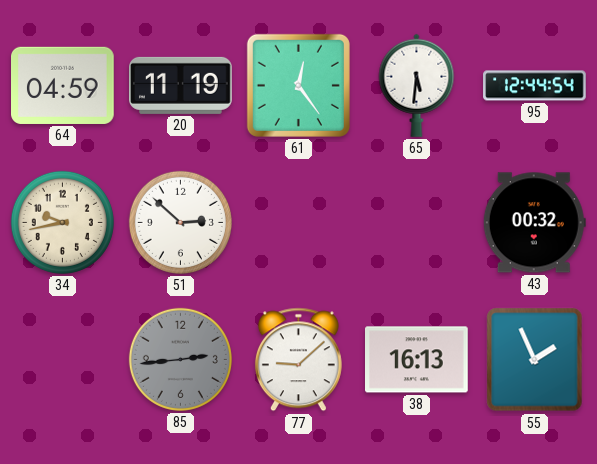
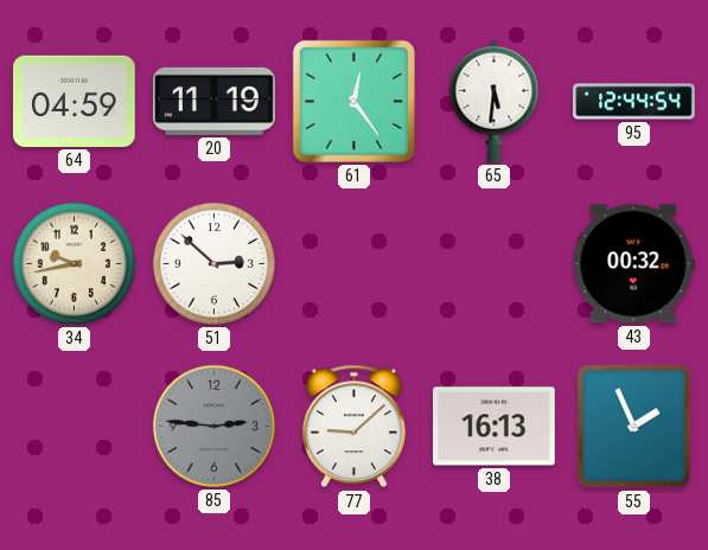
85: 2:44 -> 2:46 (213, 426)
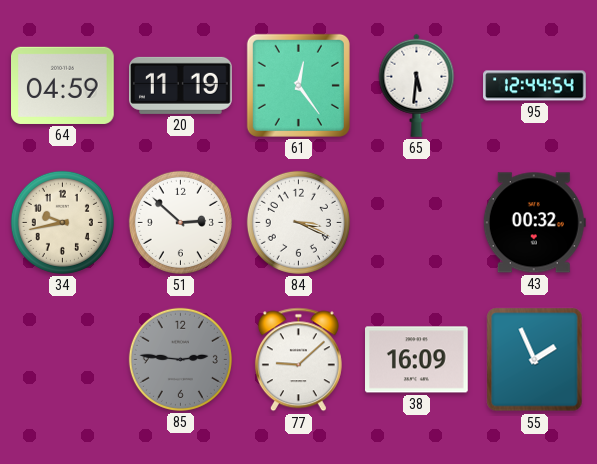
84: none -> 3:19 (298, 222)
38: 16:13 -> 16:09 (417, 360)
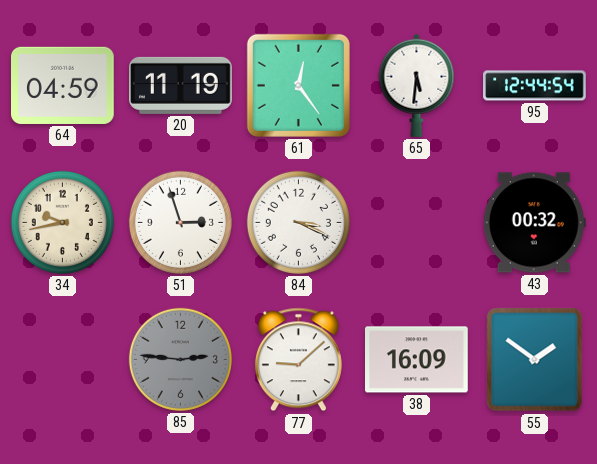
51: 2:52 -> 2:57 (180, 222)
55: 1:56 -> 1:51 (535, 360)
